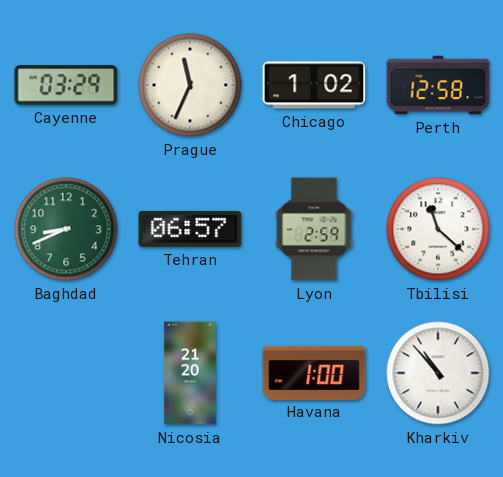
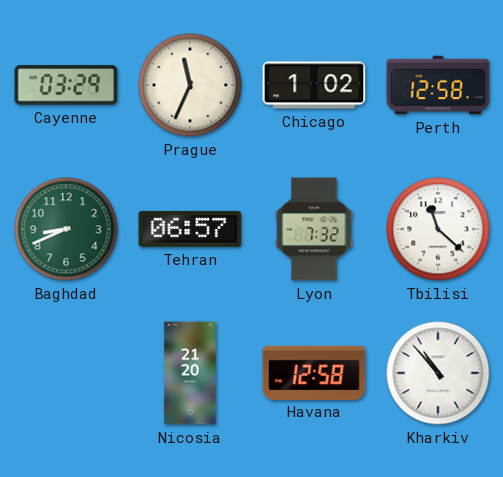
Lyon: 2:59 -> 7:32 (314, 229)
Havana: 1:00 -> 12:58 (314, 372)
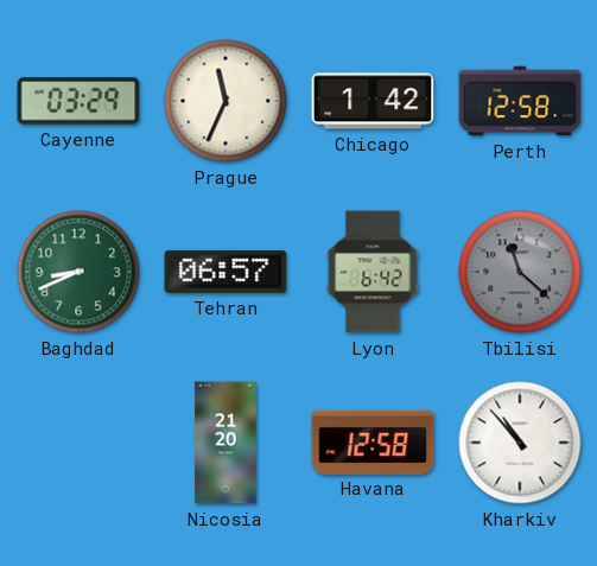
Chicago: 1:02 -> 1:42 (373, 101)
Lyon: 7:32 -> 6:42 (373, 272)
Tbilisi dial: white -> grey (520, 272)
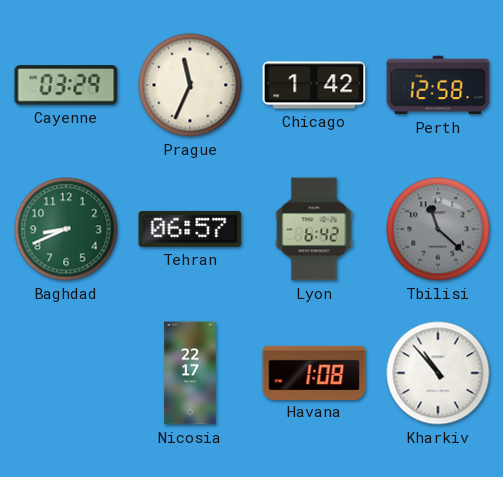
Nicosia: 21:20 -> 22:17 (190, 373)
Havana: 12:58 -> 1:08 (314, 372)
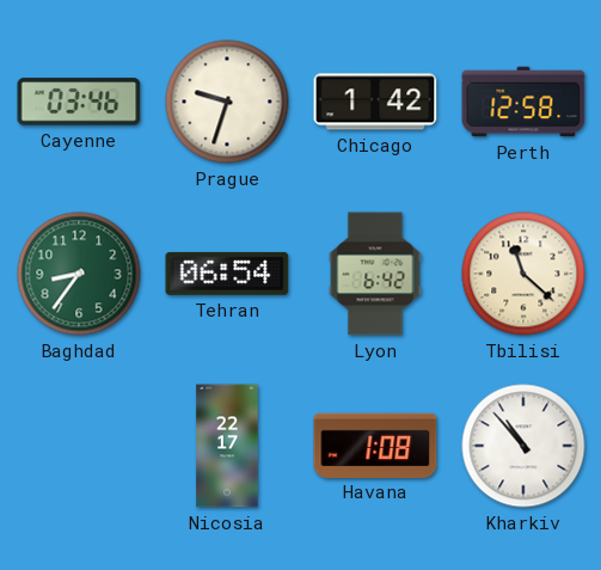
Cayenne: 03:29 -> 03:46 (79, 102)
Prague: 11:34 -> 9:33 (227, 102)
Baghdad: 8:41 -> 8:36 (79, 274)
Tehran: 06:57 -> 06:54 (227, 274)
Tbilisi dial: grey -> cream (523, 274)
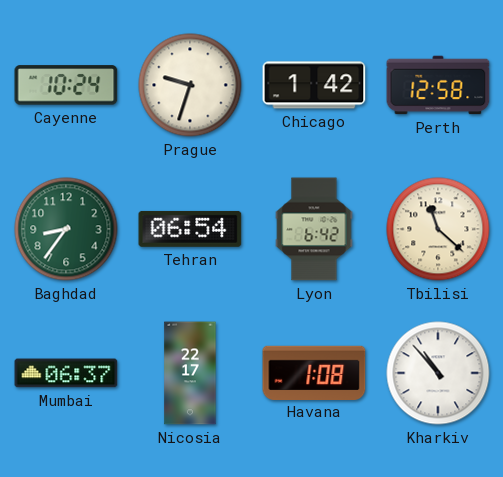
Cayenne: 03:46 -> 10:24 (66, 85)
Mumbai: none -> 06:37 (66, 373)
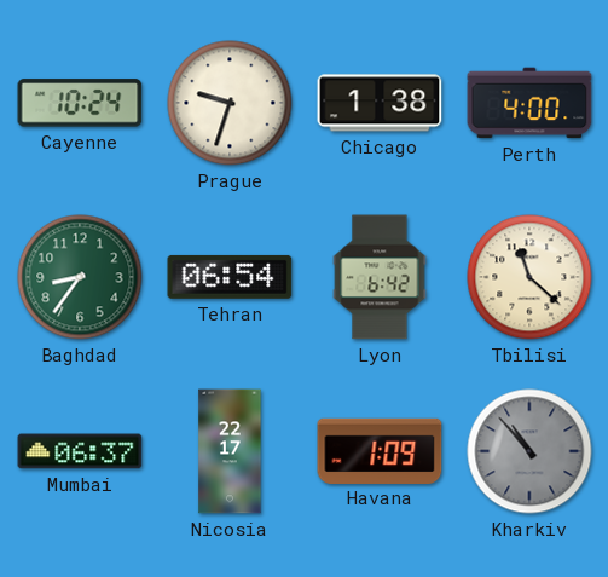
Chicago: 1:42 -> 1:38 (380, 103)
Perth: 12:58 -> 4:00 (529, 103)
Havana: 1:08 -> 1:09 (380, 450)
Kharkiv dial: white -> grey (529, 451)
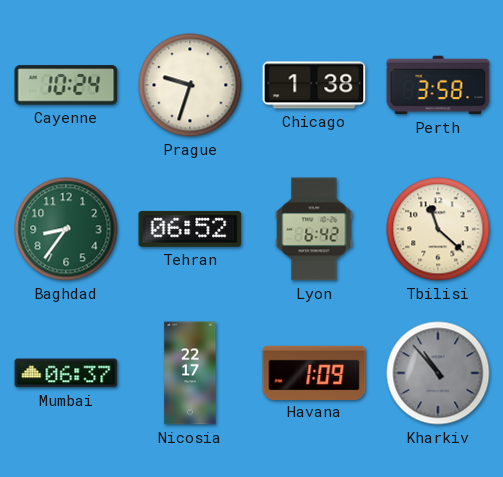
Perth: 4:00 -> 3:58 (438, 85)
Tehran: 06:54 -> 06:52 (190, 229)
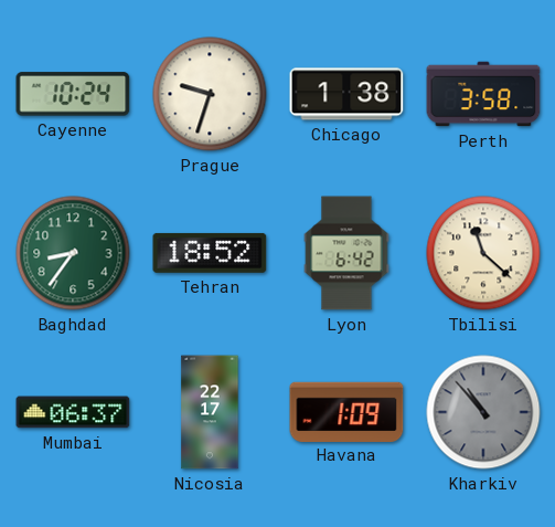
Tehran: 06:52 -> 18:52 (210, 253)
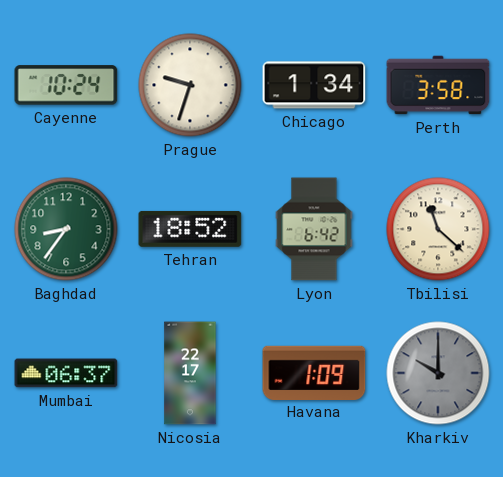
Chicago: 1:38 -> 1:34 (314, 85)
Kharkiv: 10:53 -> 10:00 (438, 373)
